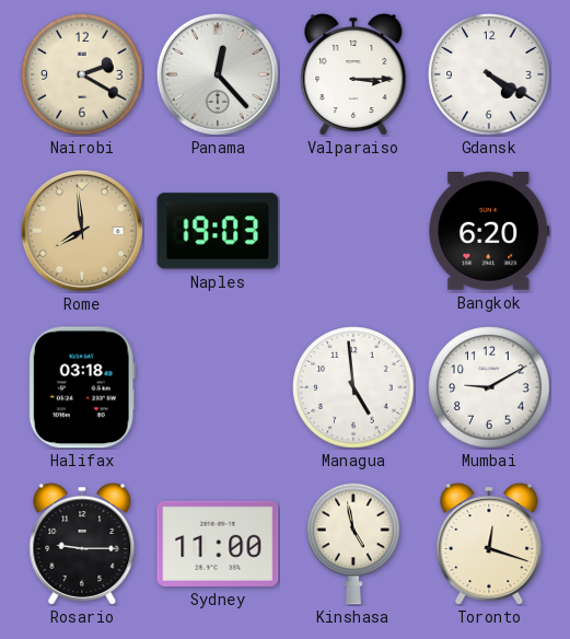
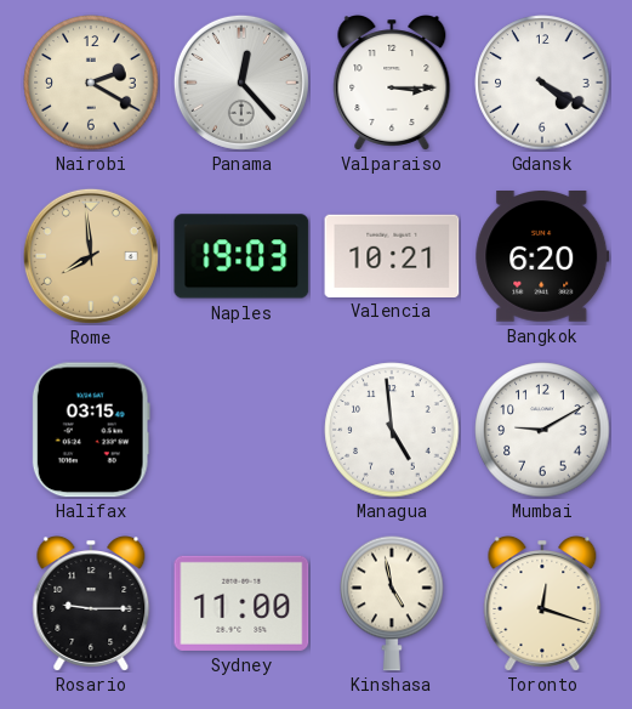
Valencia: none -> 10:21 (392, 255)
Halifax: 03:18 -> 03:15 (91, 430)
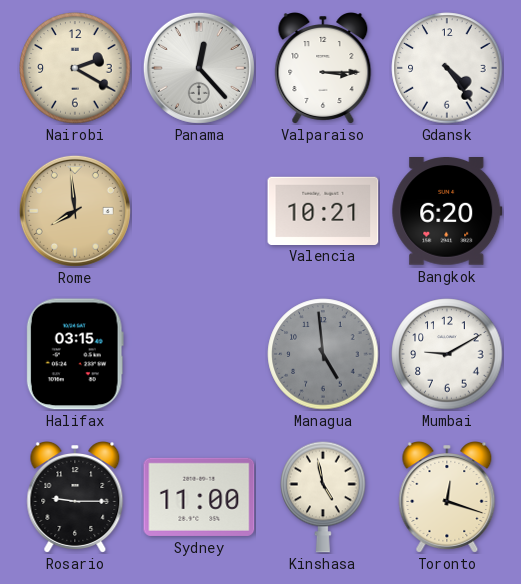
Gdansk: 4:20 -> 4:24 (447, 68)
Naples: 19:03 -> none (241, 256)
Managua dial: white -> grey (323, 354)
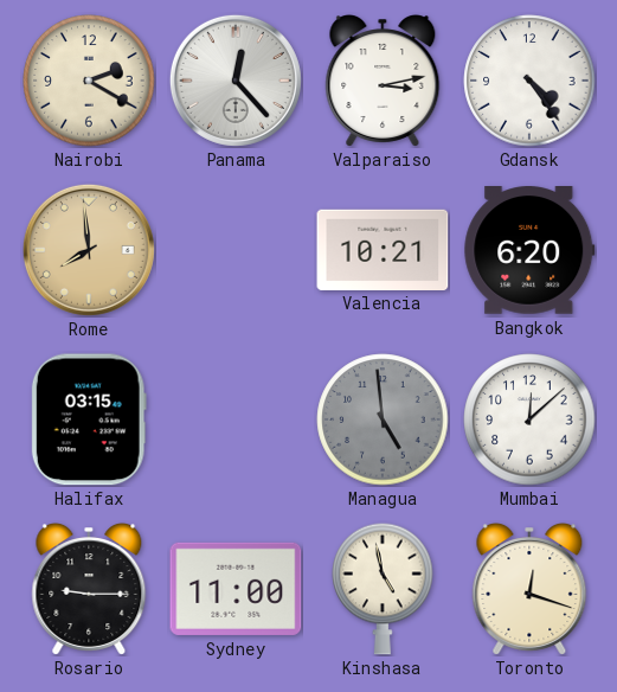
Valparaiso: 3:15 -> 3:13 (383, 82)
Mumbai: 9:10 -> 12:08 (529, 419)
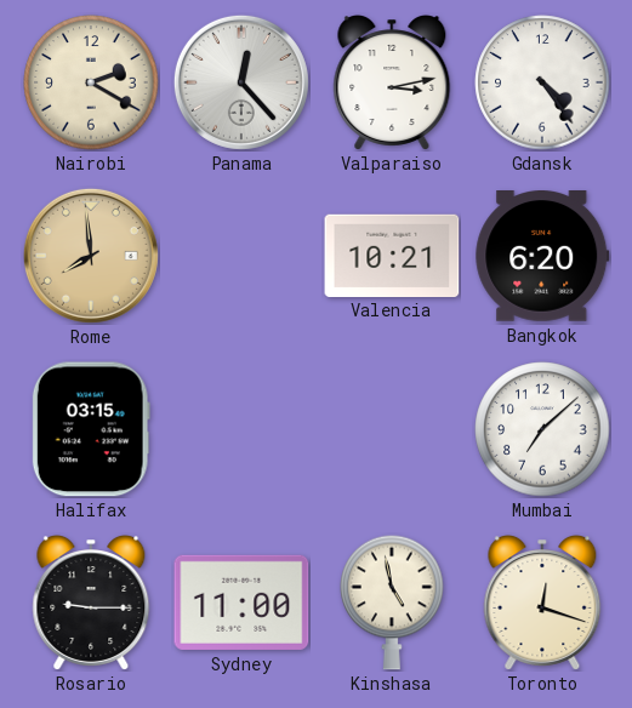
Managua: 4:59 -> none (383, 419)
Mumbai: 12:08 -> 7:08 (542, 429)
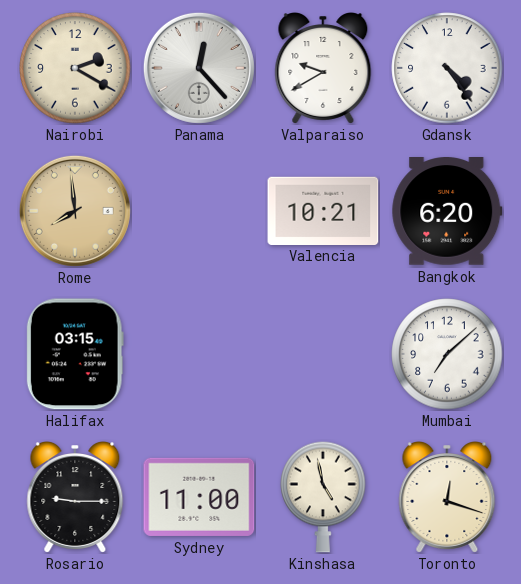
Valparaiso: 3:13 -> 9:40 (323, 69)
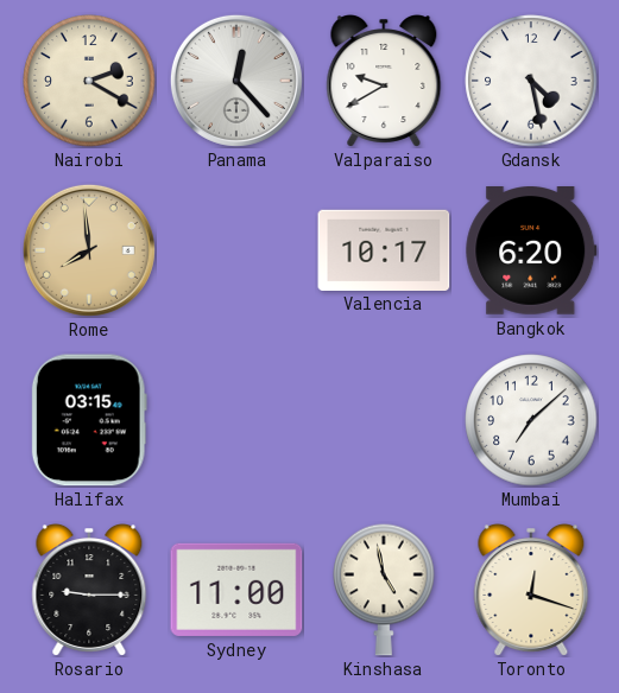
Gdansk: 4:24 -> 4:28 (531, 81)
Valencia: 10:21 -> 10:17 (384, 249)
